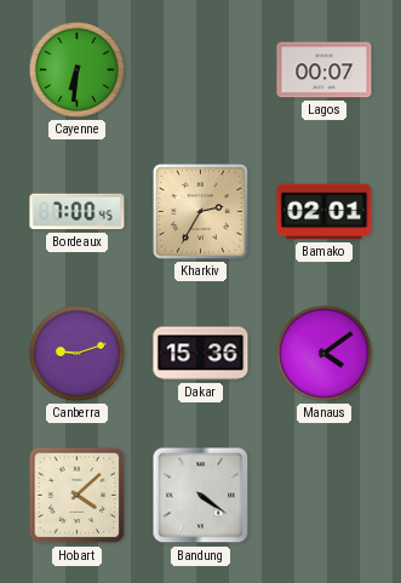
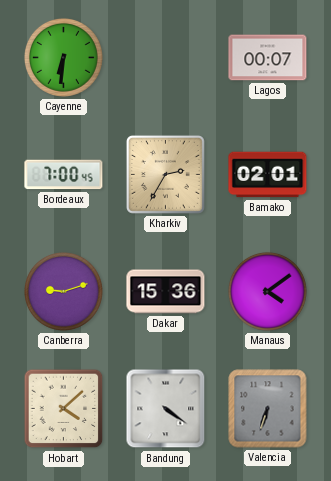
Valencia: none -> 6:33 (268, 409)
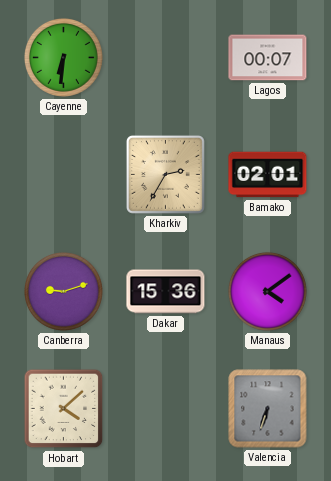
Bordeaux: 7:00 -> none (64, 175)
Bandung: 4:21 -> none (166, 409)
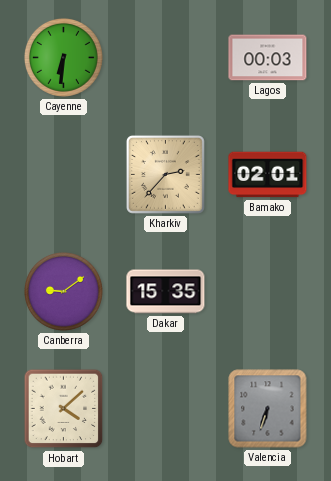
Lagos: 00:07 -> 00:03 (268, 58)
Kharkiv: 2:35 -> 2:37 (165, 174)
Canberra: 9:12 -> 9:09 (63, 291)
Dakar: 15:36 -> 15:35 (166, 292)
Manaus: 4:09 -> none (267, 291)
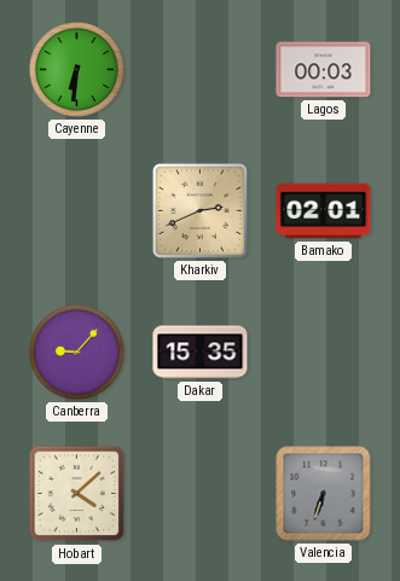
Kharkiv: 2:37 -> 2:41 (199, 210)
Canberra: 9:09 -> 9:07 (76, 351)
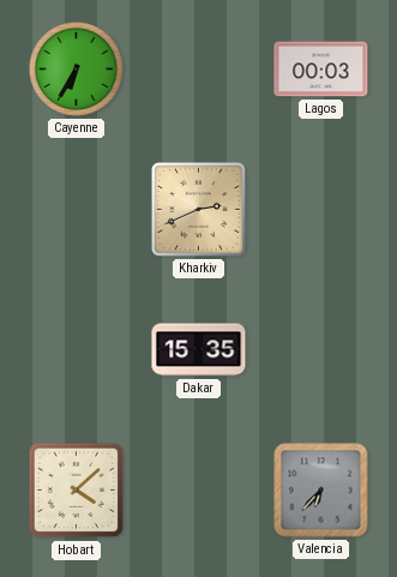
Cayenne: 6:31 -> 6:35 (76, 68)
Bamako: 02:01 -> none (324, 211)
Canberra: 9:07 -> none (76, 351)
Valencia: 6:33 -> 6:37 (321, 491)
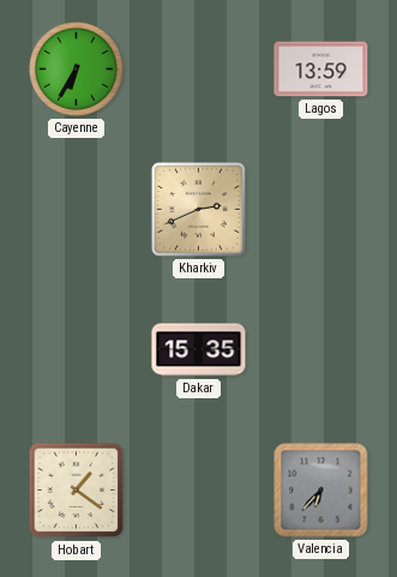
Lagos: 00:03 -> 13:59 (321, 70)
Hobart: 4:08 -> 1:21 (77, 491)
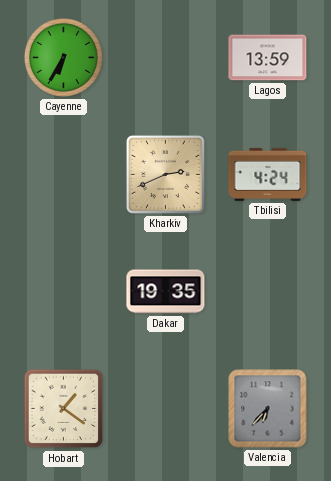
Tbilisi: none -> 4:24 (268, 174)
Dakar: 15:35 -> 19:35 (166, 292)
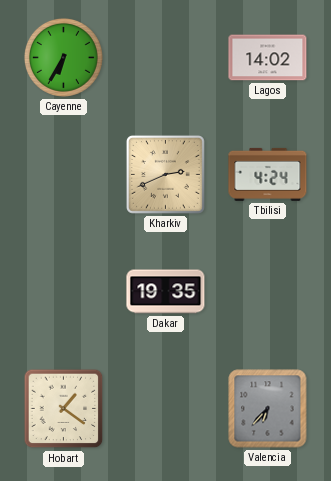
Lagos: 13:59 -> 14:02 (268, 58)
